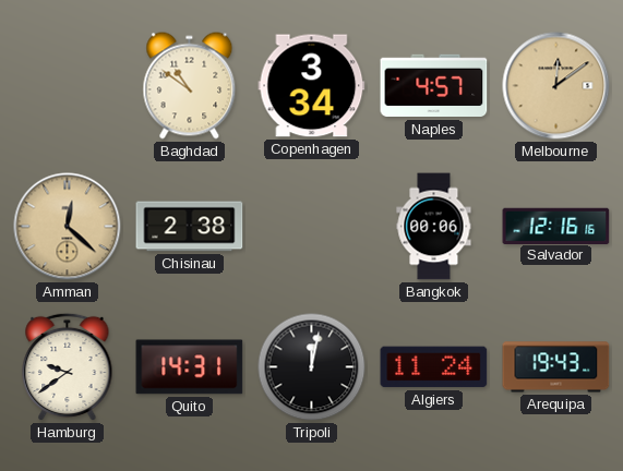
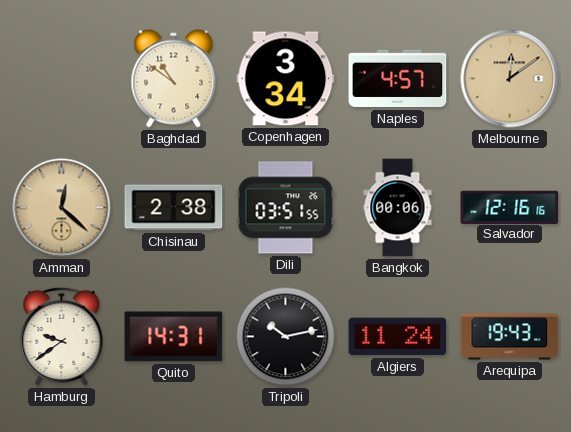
Dili: none -> 03:51 (286, 208)
Tripoli: 12:02 -> 10:13 (286, 337)
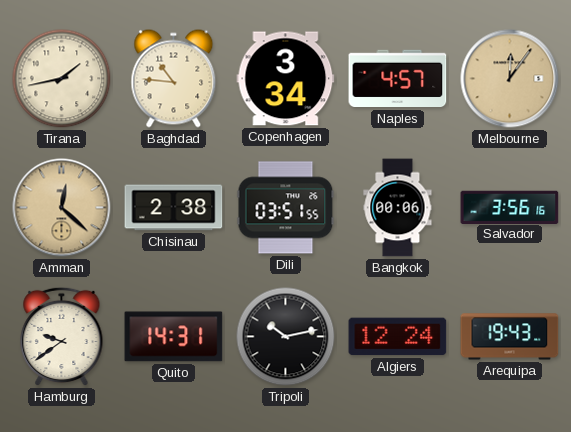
Tirana: none -> 1:43 (62, 79)
Baghdad: 10:51 -> 10:46 (174, 79)
Melbourne: 12:09 -> 12:06 (510, 79)
Salvador: 12:16 -> 3:56 (510, 207)
Algiers: 11:24 -> 12:24 (398, 337)
